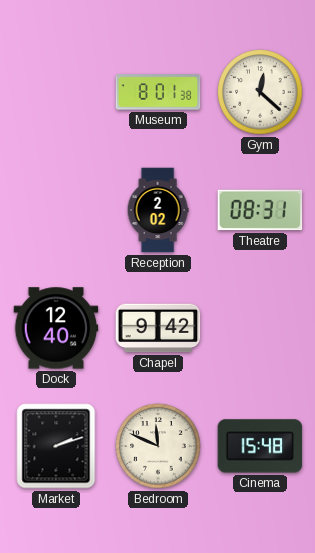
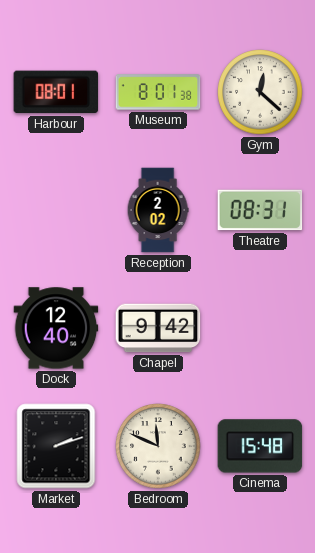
Harbour: none -> 08:01 (56, 92)
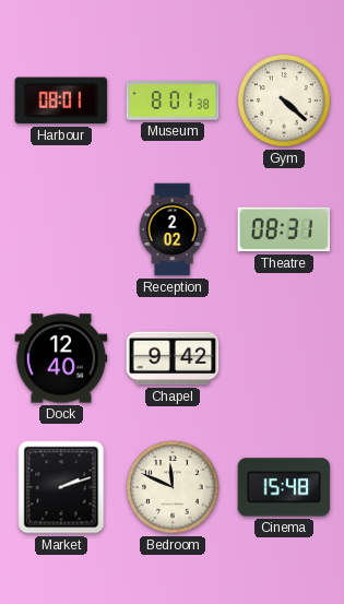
Gym: 12:22 -> 4:22 (284, 100)
